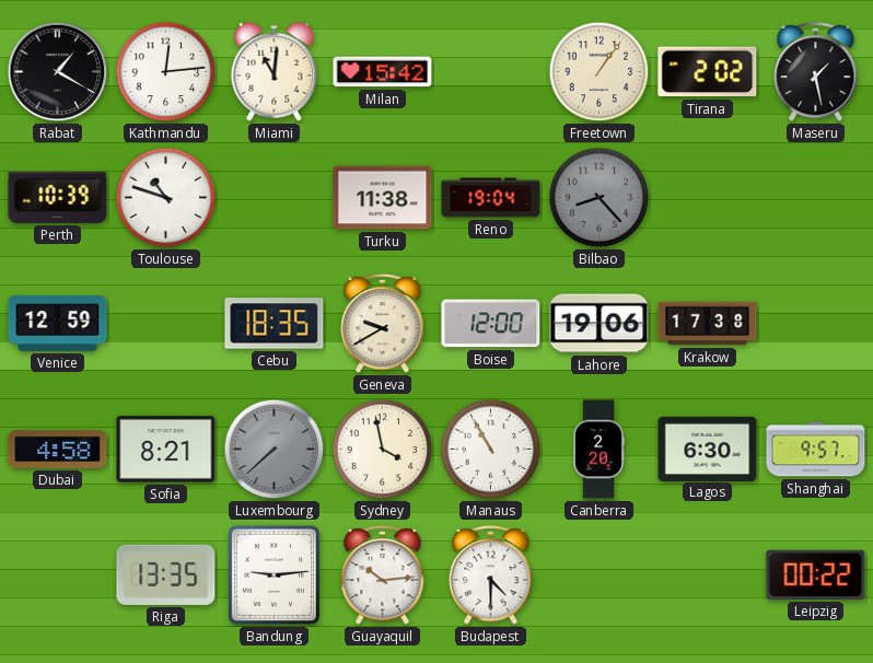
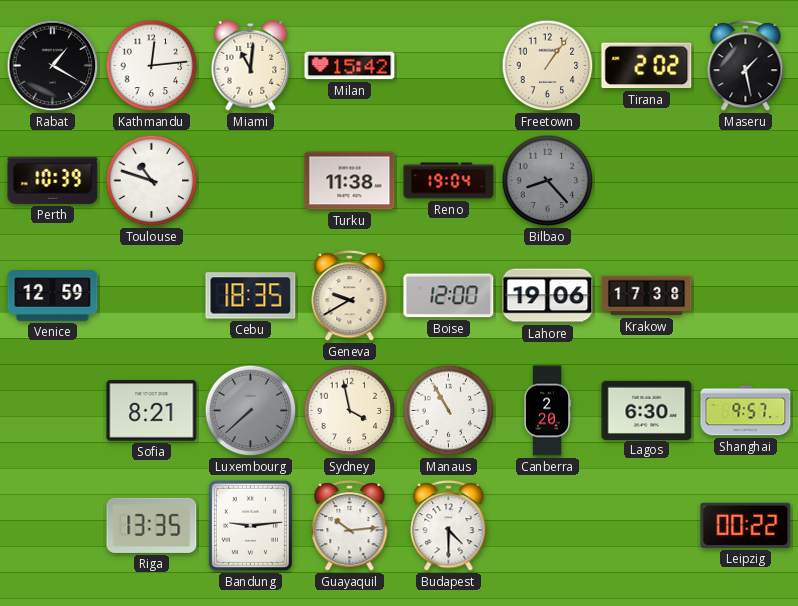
Dubai: 4:58 -> none (58, 449)
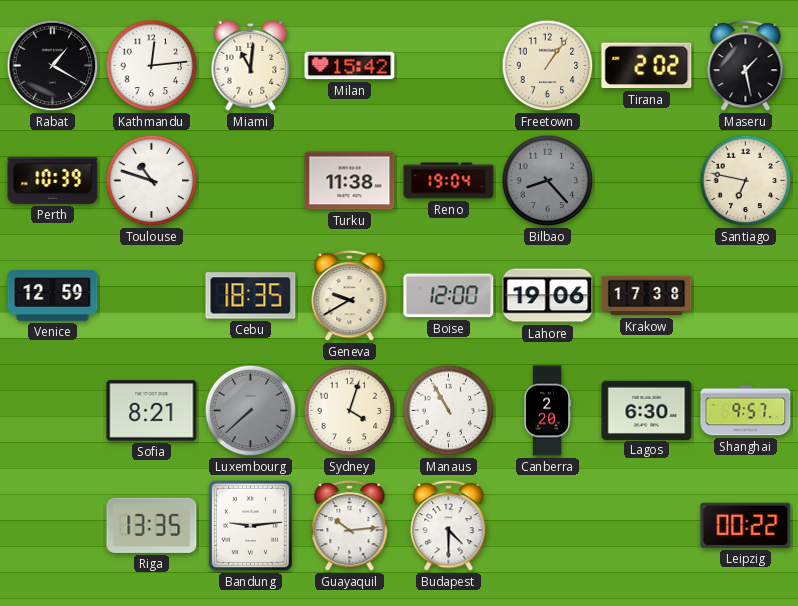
Santiago: none -> 6:47 (746, 181)
Sydney: 3:58 -> 4:03 (350, 411)
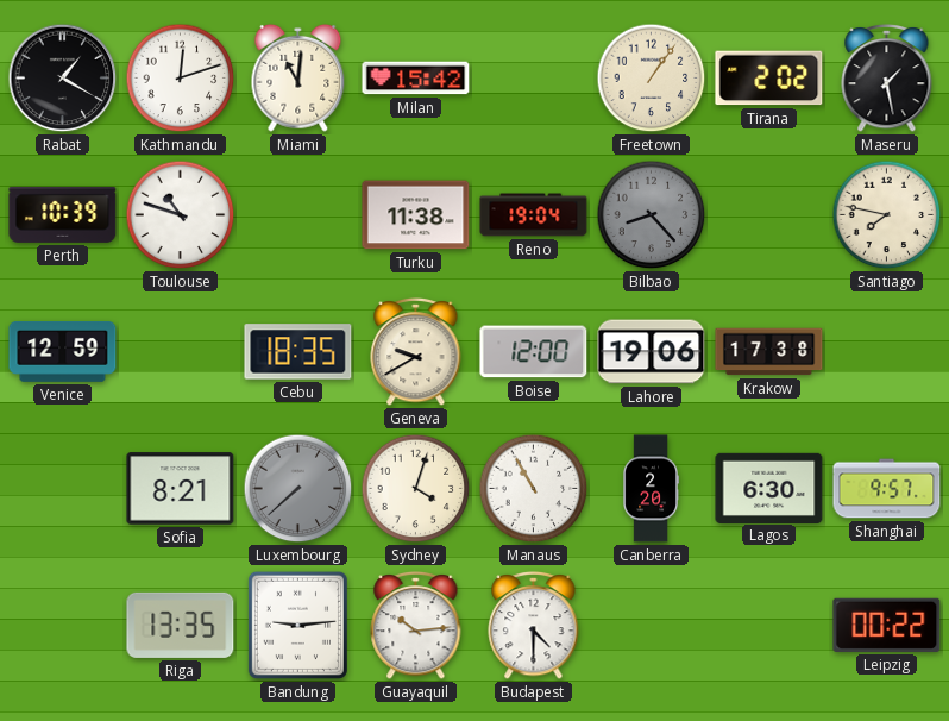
Kathmandu: 12:14 -> 12:12 (181, 79)
Santiago: 6:47 -> 7:47 (887, 215)
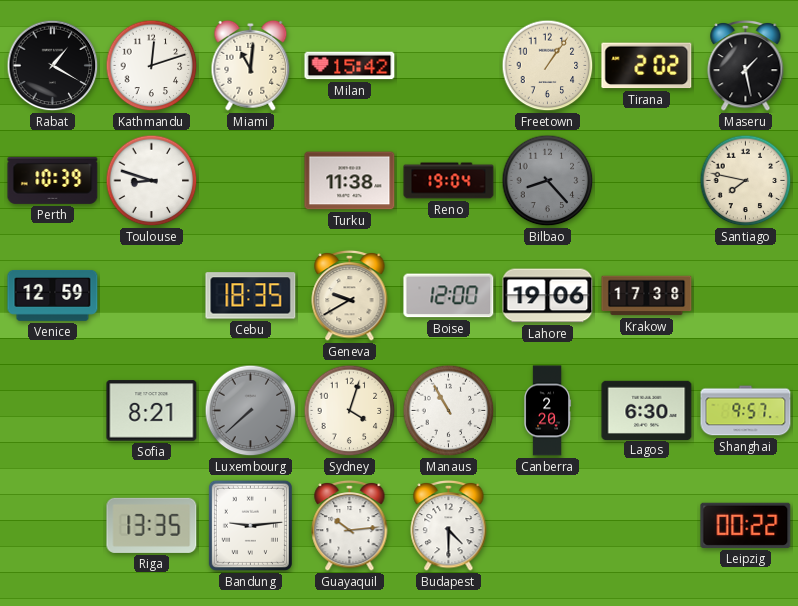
Toulouse: 10:48 -> 8:48 (152, 181)
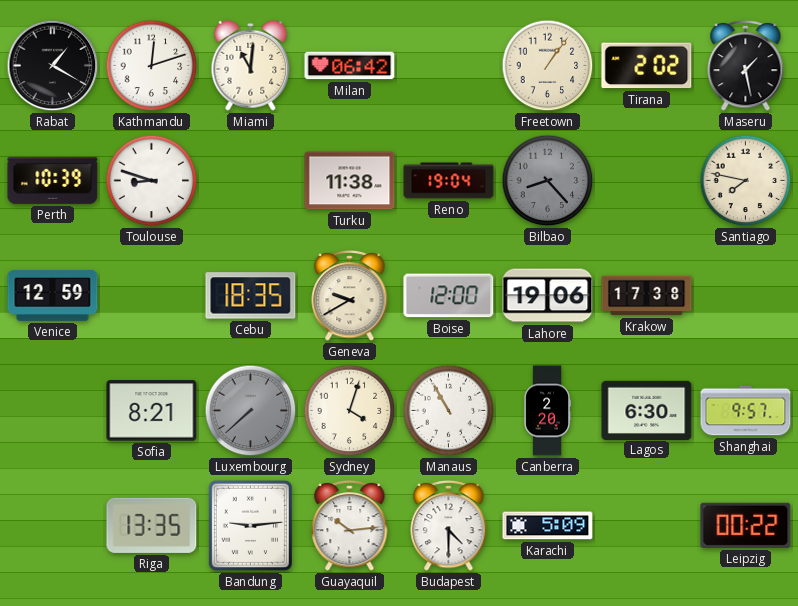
Milan: 15:42 -> 06:42 (350, 66)
Karachi: none -> 5:09 (548, 526)
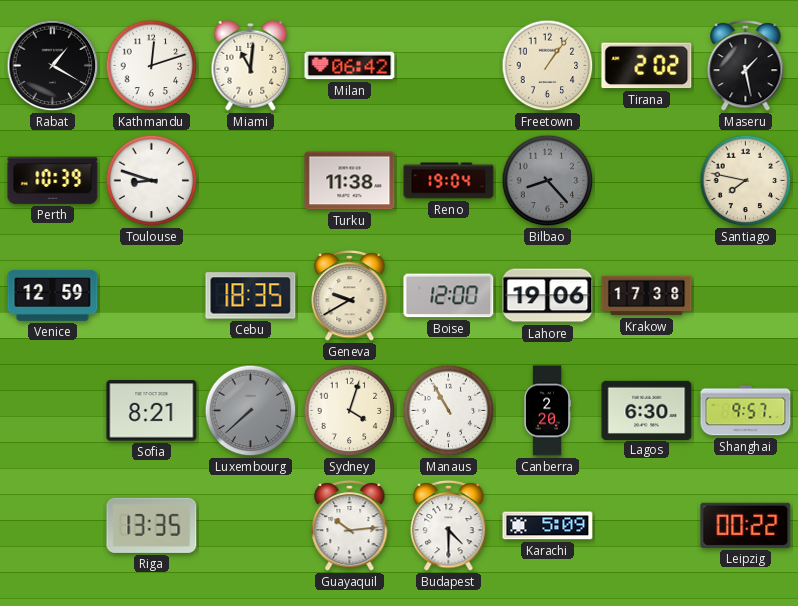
Bandung: 9:14 -> none (250, 525)
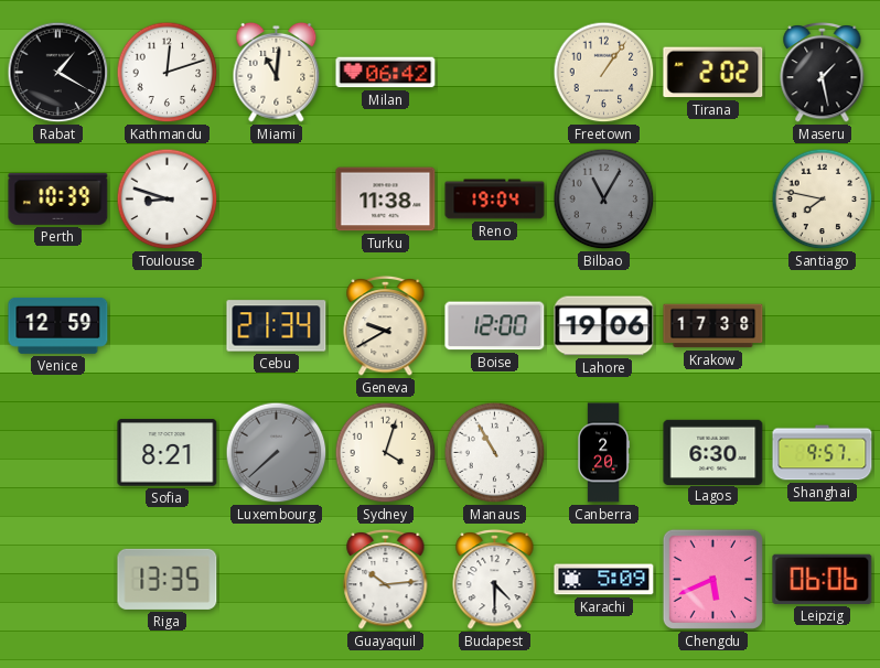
Bilbao: 8:23 -> 11:05 (604, 200)
Cebu: 18:35 -> 21:34 (277, 326)
Chengdu: none -> 5:41 (712, 579)
Leipzig: 00:22 -> 06:06 (823, 579)
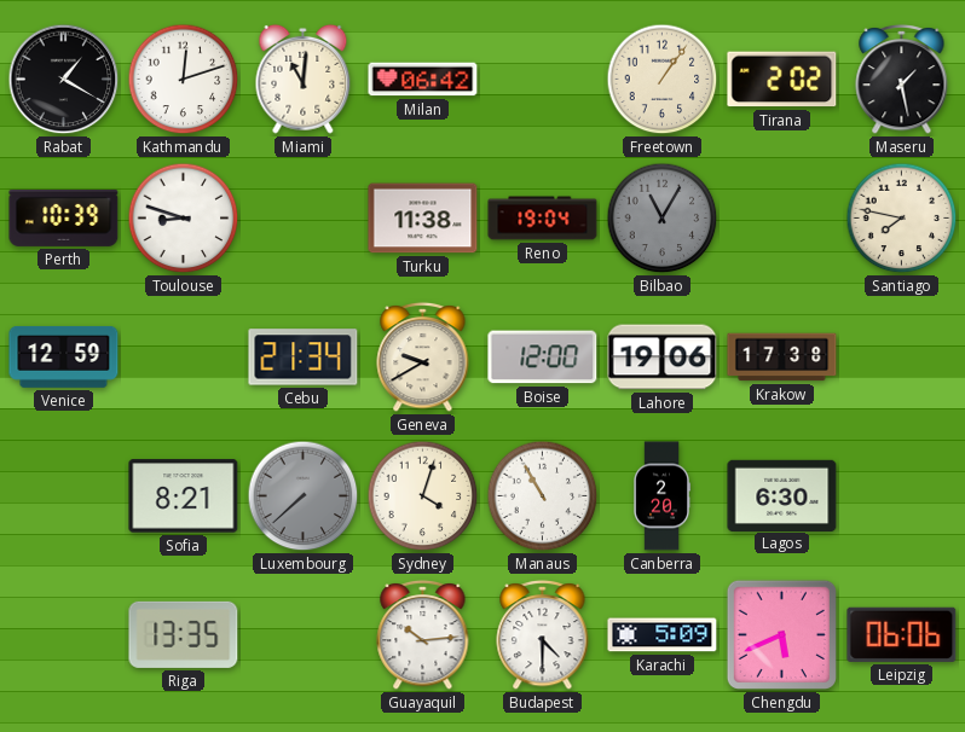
Shanghai: 9:57 -> none (823, 453)
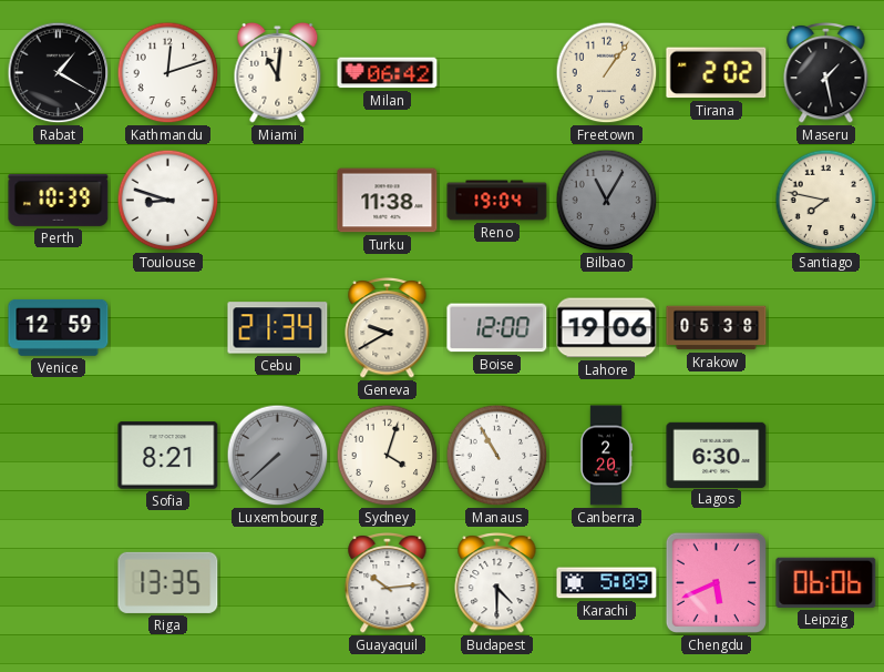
Krakow: 17:38 -> 05:38 (717, 328)
